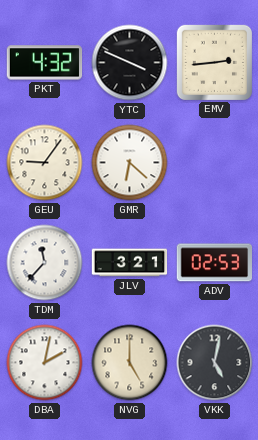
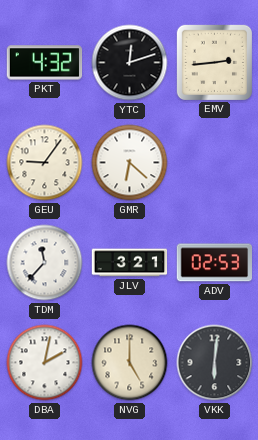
YTC: 3:49 -> 12:12 (130, 63)
VKK: 5:02 -> 6:01 (215, 363)
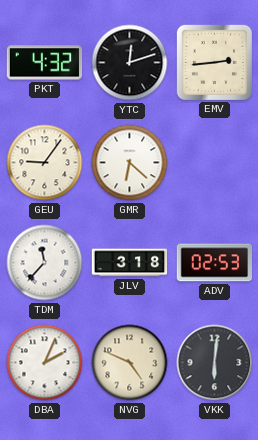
JLV: 3:21 -> 3:18 (130, 263)
DBA: 2:02 -> 2:04 (45, 363)
NVG: 5:00 -> 4:49 (130, 363)
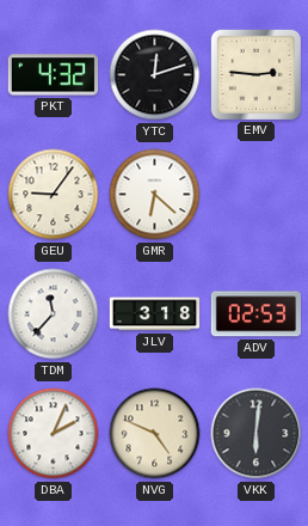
EMV: 2:44 -> 2:46 (255, 74)
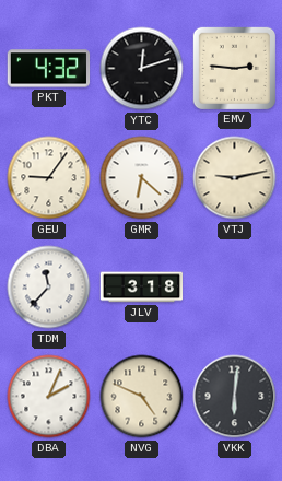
VTJ: none -> 9:13 (235, 178)
ADV: 02:53 -> none (255, 314)
